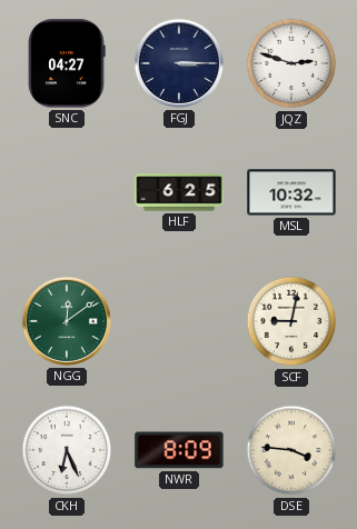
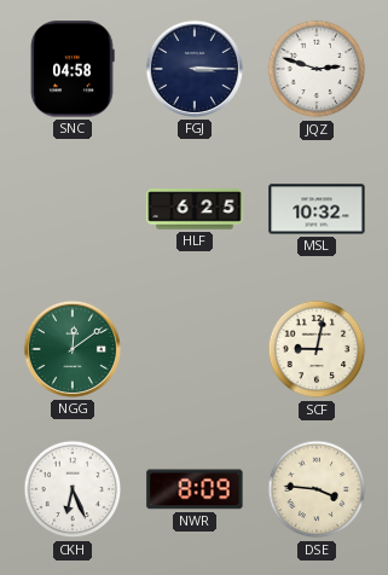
SNC: 04:27 -> 04:58 (73, 69)
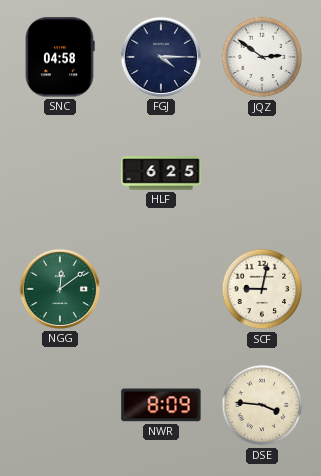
FGJ: 3:15 -> 4:15 (161, 57)
JQZ: 2:48 -> 2:51 (262, 57)
MSL: 10:32 -> none (317, 209)
CKH: 6:26 -> none (73, 489)
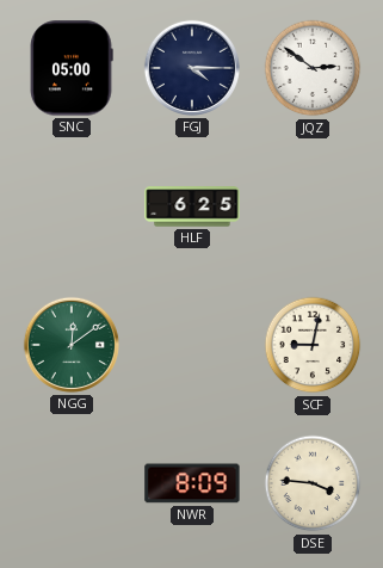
SNC: 04:58 -> 05:00 (72, 68)
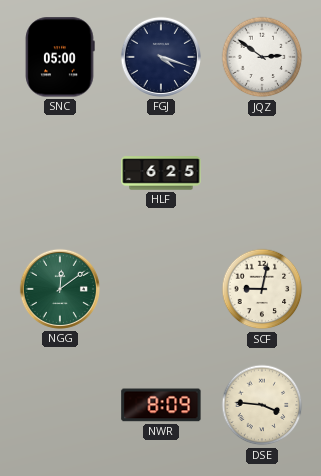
FGJ: 4:15 -> 4:18 (161, 57)
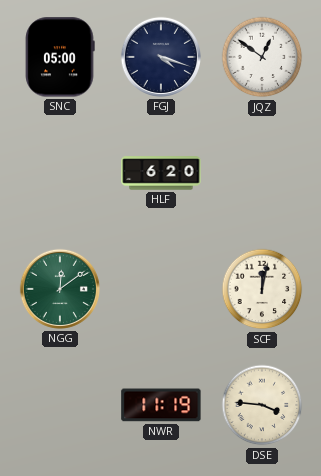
JQZ: 2:51 -> 12:51 (262, 57)
HLF: 6:25 -> 6:20 (161, 173)
SCF: 9:02 -> 12:02 (262, 289)
NWR: 8:09 -> 11:19 (161, 405)
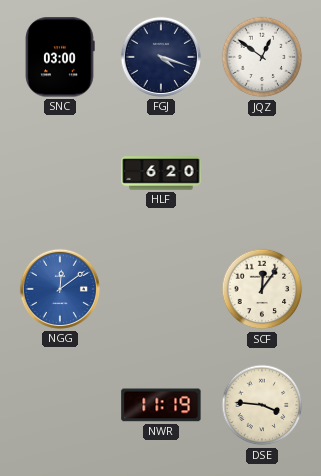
SNC: 05:00 -> 03:00 (60, 57)
NGG dial: green -> blue (60, 289)
SCF: 12:02 -> 12:06 (262, 289)
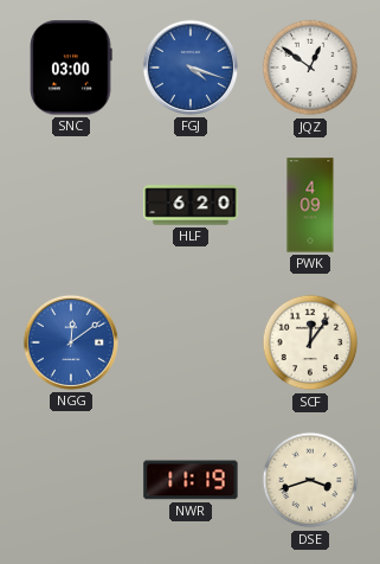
FGJ dial: navy -> blue (191, 68)
PWK: none -> 4:09 (310, 205)
DSE: 3:46 -> 3:42 (310, 480)
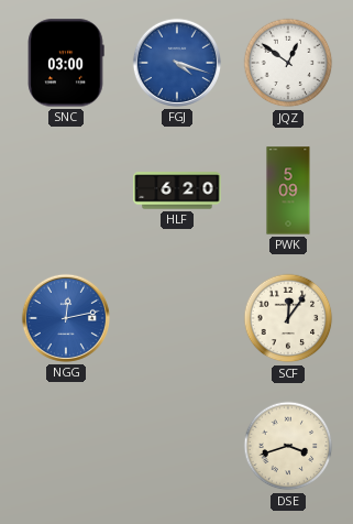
PWK: 4:09 -> 5:09 (288, 190)
NGG: 12:09 -> 12:13 (66, 318)
NWR: 11:19 -> none (191, 480)
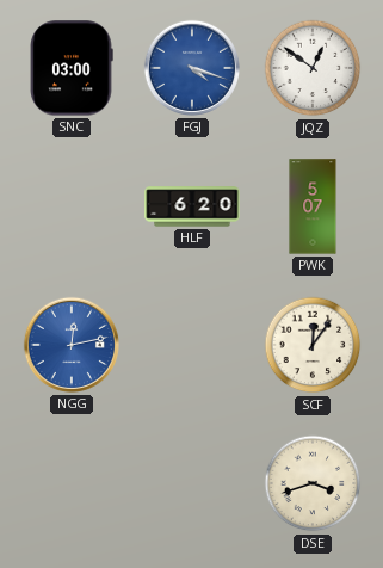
PWK: 5:09 -> 5:07 (313, 206)
